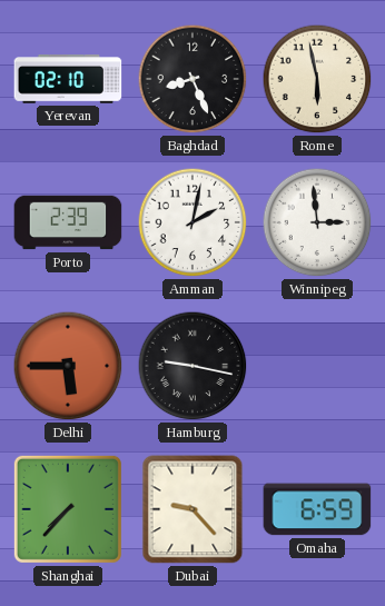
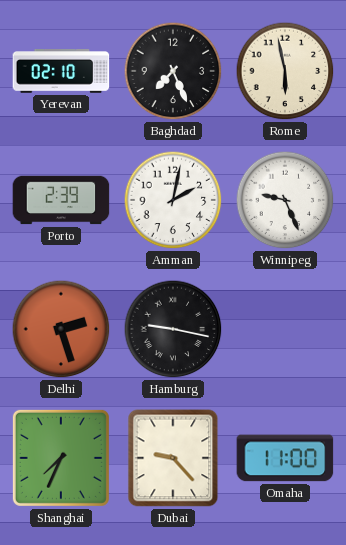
Baghdad: 8:26 -> 7:26 (173, 71)
Winnipeg: 2:59 -> 9:26 (285, 200)
Delhi: 5:45 -> 2:27 (61, 329)
Shanghai: 7:37 -> 7:34 (61, 458)
Omaha: 6:59 -> 11:00 (285, 458)
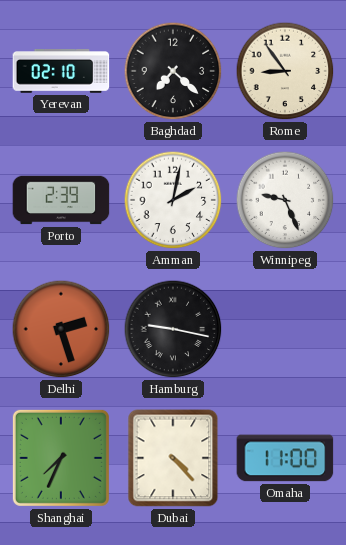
Baghdad: 7:26 -> 7:22 (173, 71)
Rome: 5:58 -> 8:54 (285, 71)
Dubai: 9:23 -> 4:23 (173, 458)
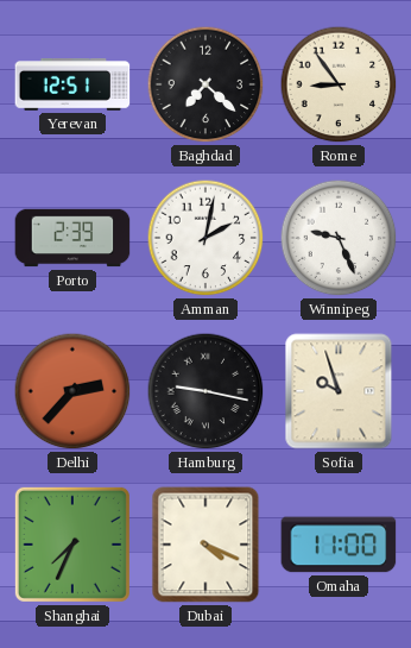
Yerevan: 02:10 -> 12:51 (72, 86)
Delhi: 2:27 -> 2:37 (72, 391)
Sofia: none -> 9:57 (339, 391)
Dubai: 4:23 -> 4:19 (205, 545)
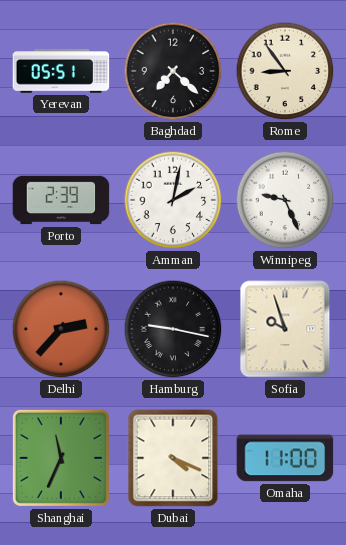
Yerevan: 12:51 -> 05:51 (61, 72)
Shanghai: 7:34 -> 11:34 (61, 458)
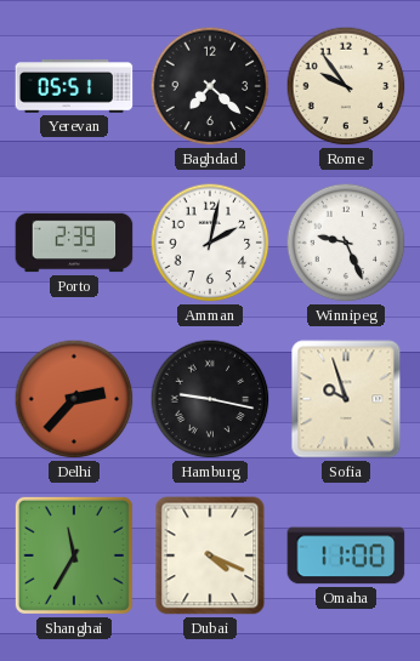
Rome: 8:54 -> 9:54 (346, 86)
Shanghai: 11:34 -> 11:35 (74, 555)
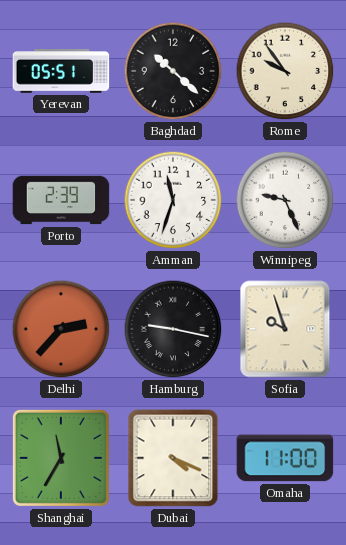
Baghdad: 7:22 -> 10:22 (173, 71)
Amman: 2:02 -> 11:33 (173, 200)
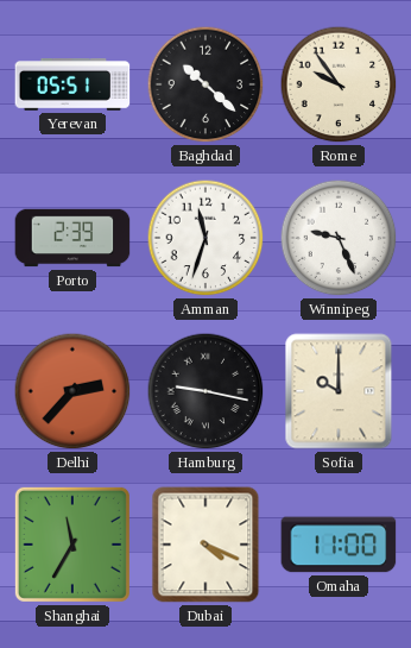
Sofia: 9:57 -> 10:00 (339, 391)
